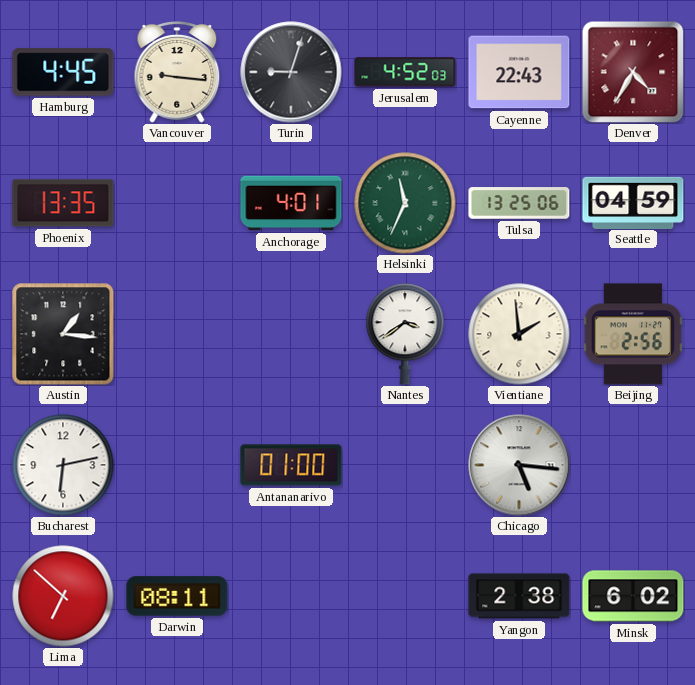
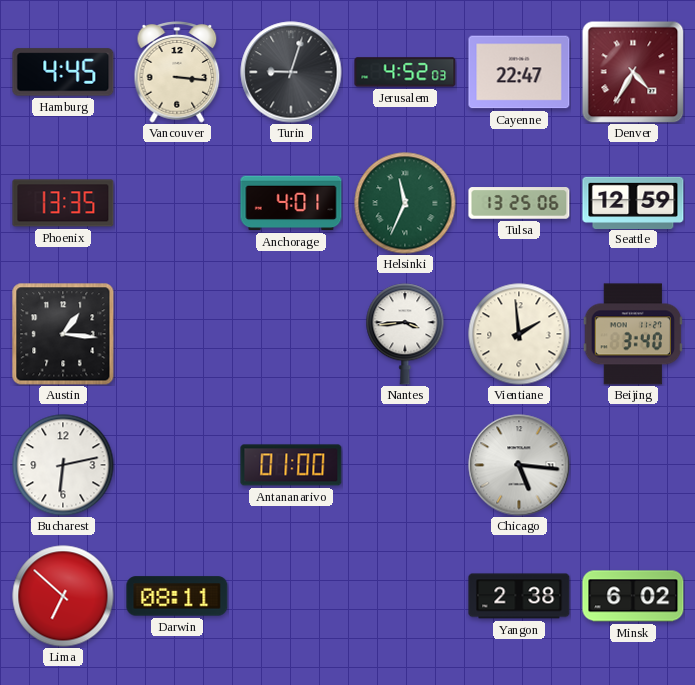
Vancouver: 9:16 -> 3:16 (177, 72)
Cayenne: 22:43 -> 22:47 (519, 72)
Seattle: 04:59 -> 12:59 (633, 202)
Nantes: 3:39 -> 3:44 (405, 334)
Beijing: 2:56 -> 3:40 (633, 334)
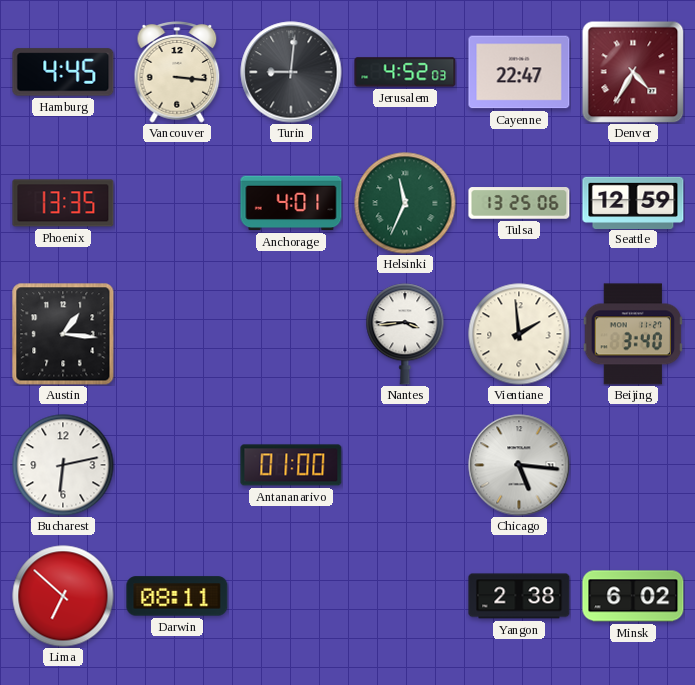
Turin: 9:03 -> 9:01 (291, 72)
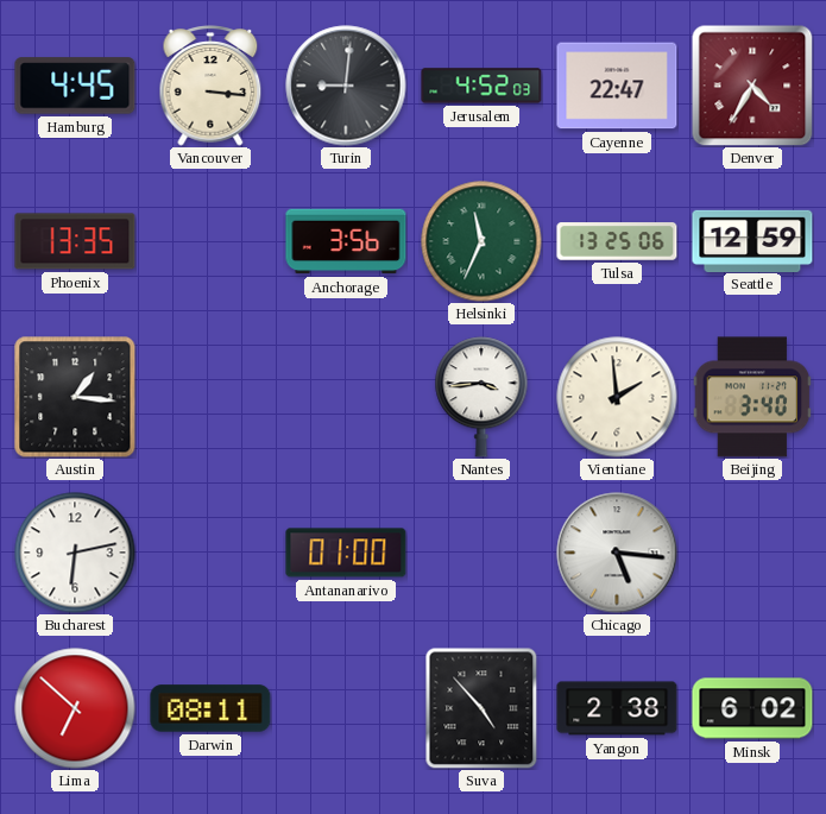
Anchorage: 4:01 -> 3:56 (346, 241)
Suva: none -> 4:53 (481, 708)
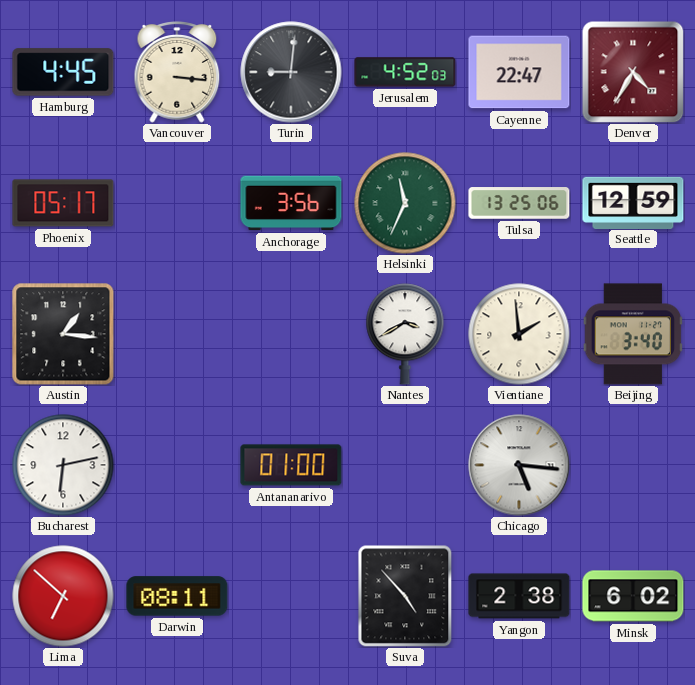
Phoenix: 13:35 -> 05:17 (63, 203)
Nantes: 3:44 -> 3:40 (405, 334)
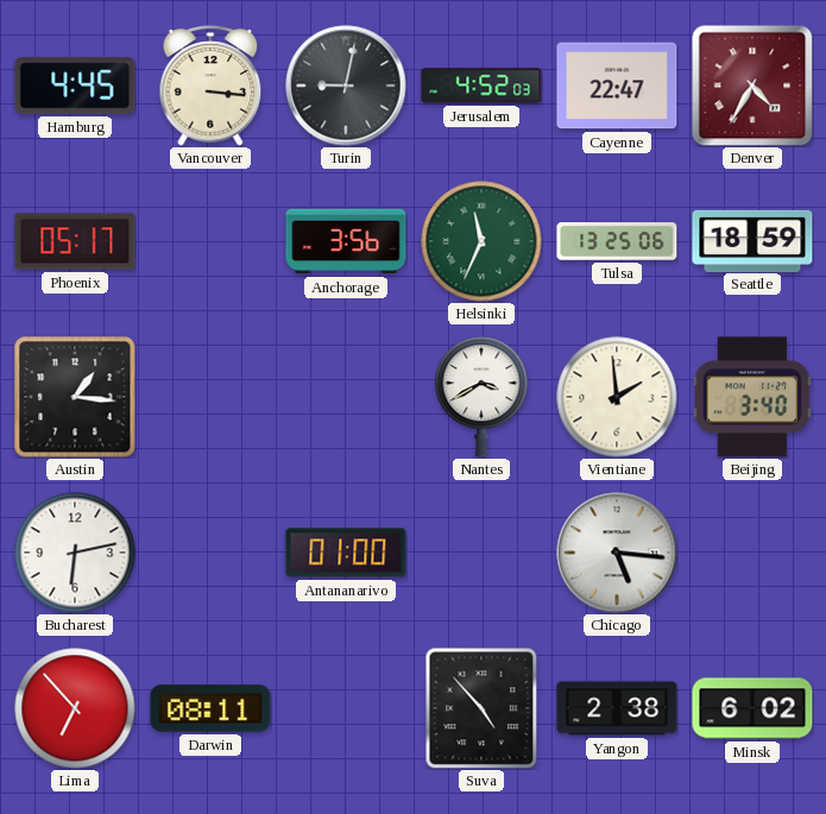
Turin: 9:01 -> 9:02 (346, 86)
Seattle: 12:59 -> 18:59 (752, 240)
Lima: 6:52 -> 6:53 (75, 708)
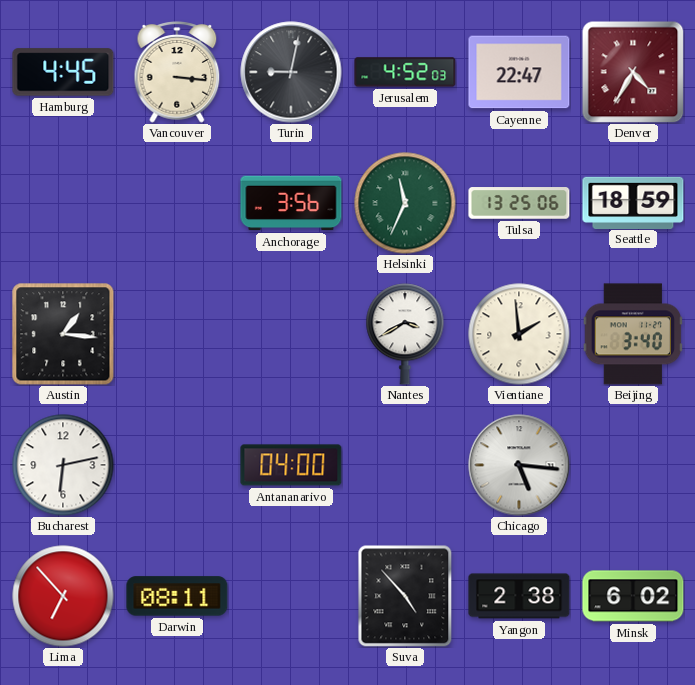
Phoenix: 05:17 -> none (75, 241)
Antananarivo: 01:00 -> 04:00 (291, 465)
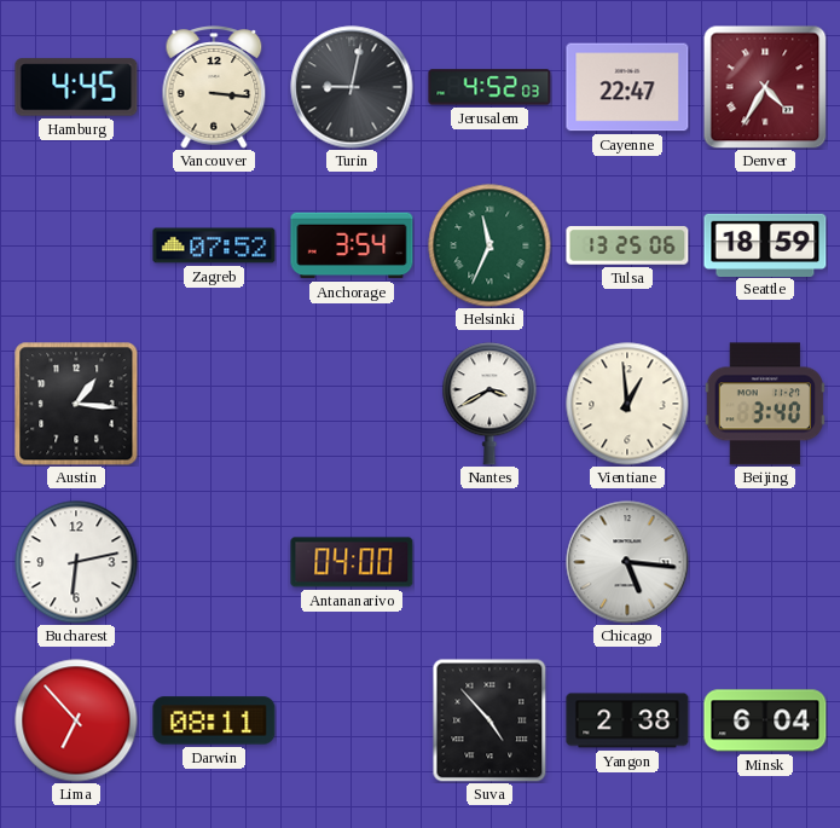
Zagreb: none -> 07:52 (214, 245)
Anchorage: 3:56 -> 3:54 (352, 245)
Vientiane: 1:59 -> 12:59 (627, 404)
Minsk: 6:02 -> 6:04 (765, 720)
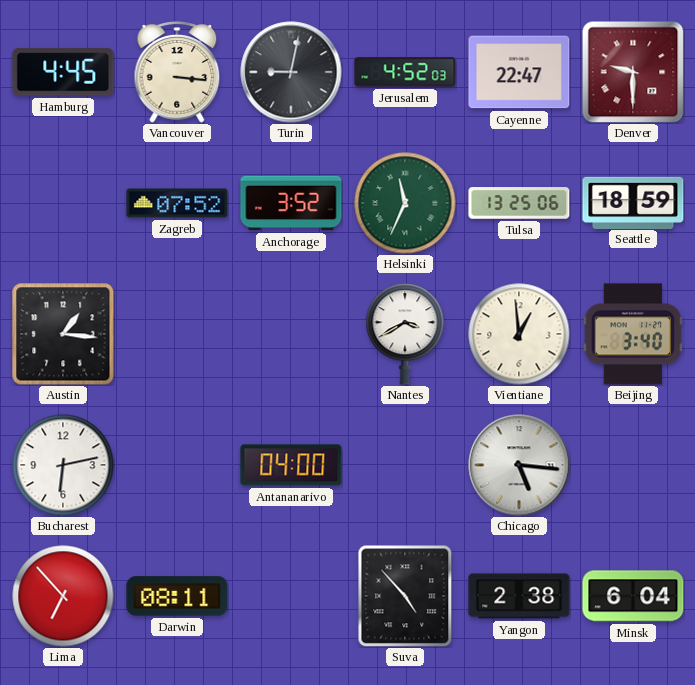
Denver: 4:35 -> 9:30 (633, 72)
Anchorage: 3:54 -> 3:52 (291, 203)
